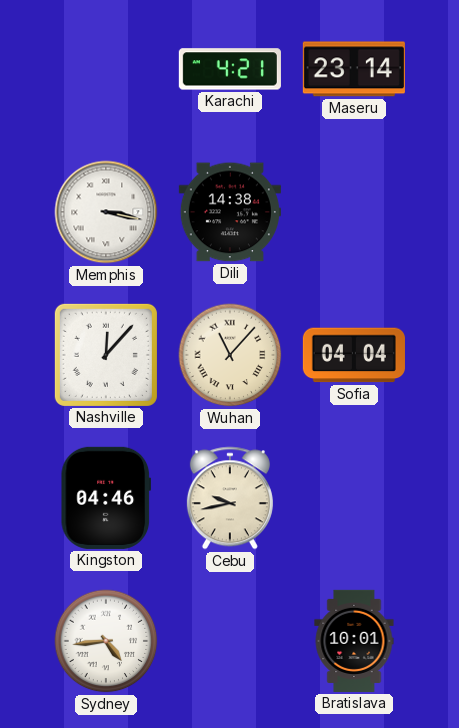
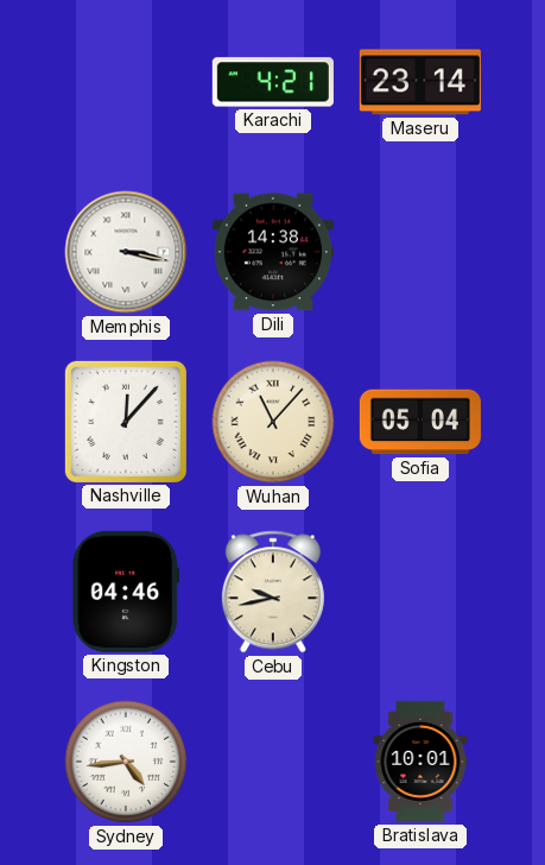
Sofia: 04:04 -> 05:04 (420, 422)
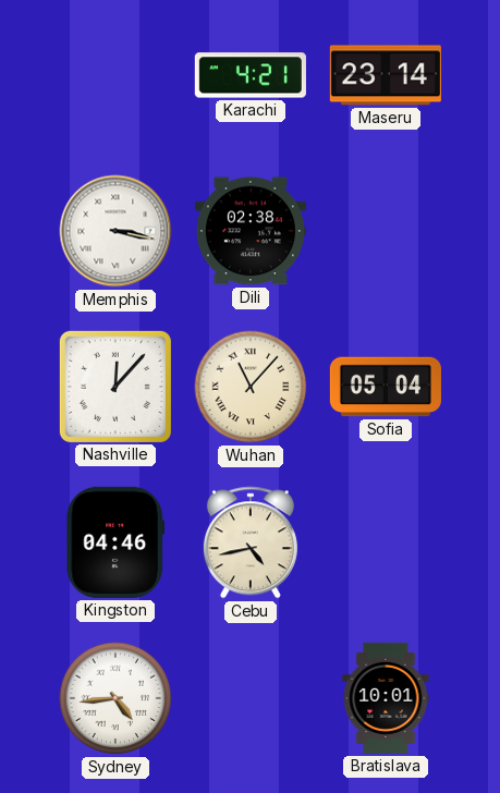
Dili: 14:38 -> 02:38 (251, 231)
Cebu: 9:43 -> 4:43 (251, 542)
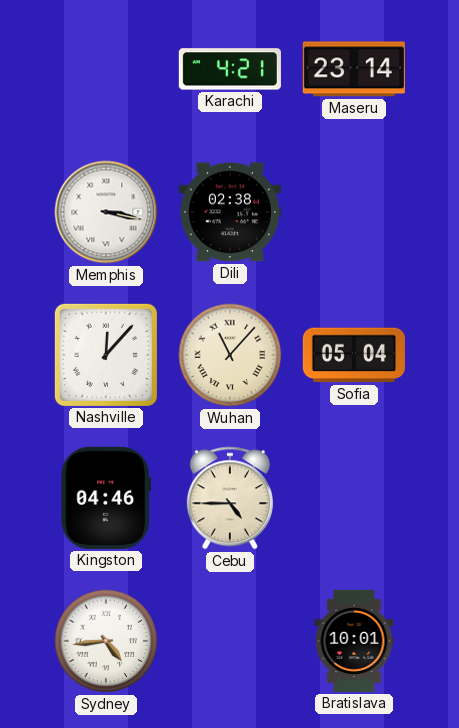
Cebu: 4:43 -> 4:45 (230, 498)
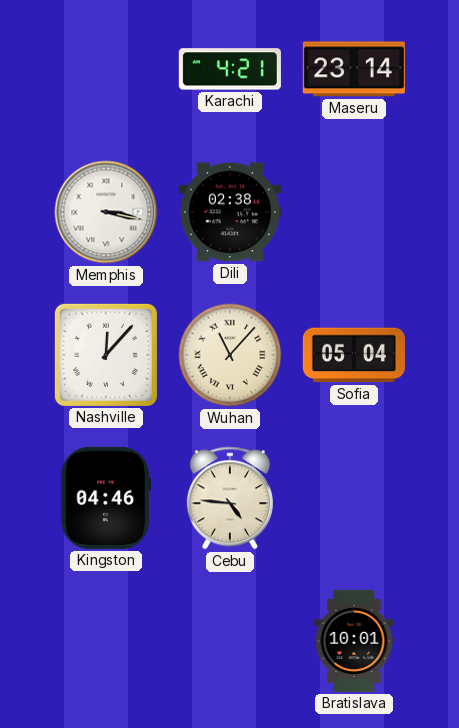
Cebu: 4:45 -> 4:46 (230, 498)
Sydney: 4:44 -> none (106, 641)
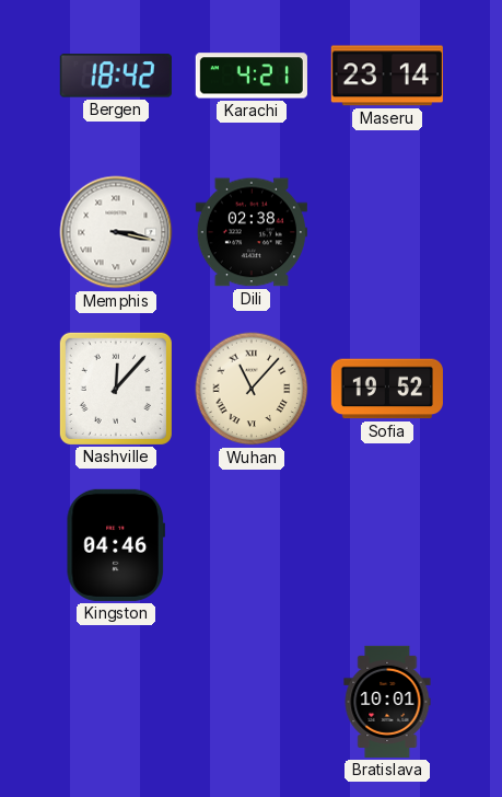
Bergen: none -> 18:42 (116, 76)
Sofia: 05:04 -> 19:52 (387, 389)
Cebu: 4:46 -> none (230, 498)
